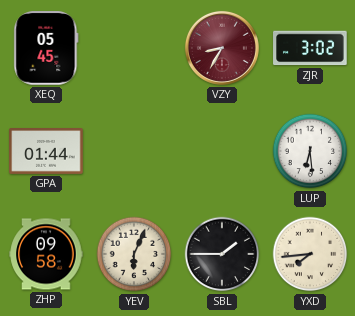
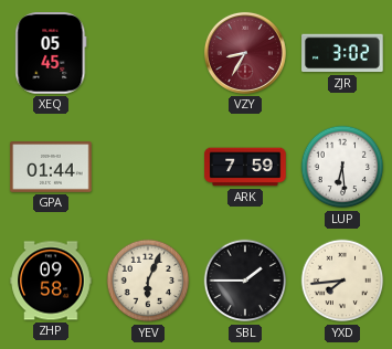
ARK: none -> 7:59 (245, 167)
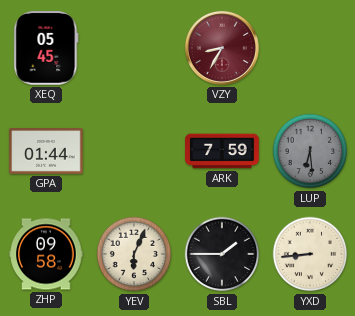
ZJR: 3:02 -> none (342, 53)
LUP dial: white -> grey (310, 151)
YXD: 7:44 -> 8:44 (310, 254)
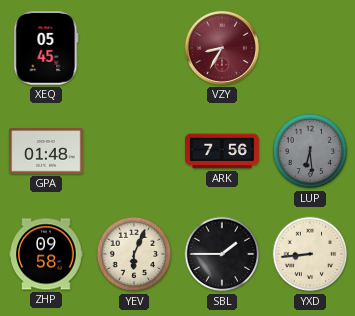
GPA: 01:44 -> 01:48 (46, 152)
ARK: 7:59 -> 7:56 (222, 151)
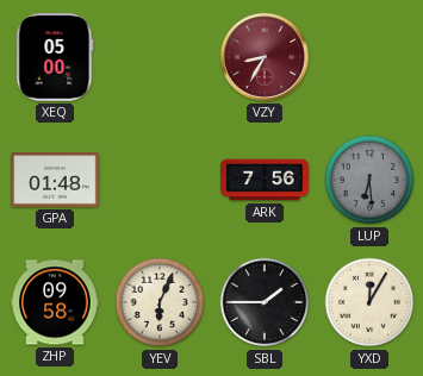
XEQ: 05:45 -> 05:00 (55, 57)
YXD: 8:44 -> 12:05 (369, 302)
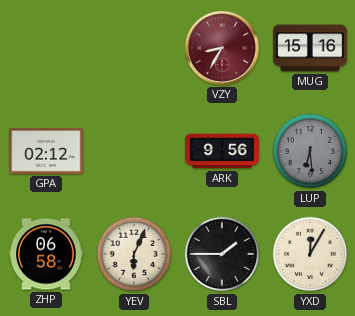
XEQ: 05:00 -> none (55, 57)
MUG: none -> 15:16 (310, 48)
GPA: 01:48 -> 02:12 (46, 152)
ARK: 7:56 -> 9:56 (222, 151)
ZHP: 09:58 -> 06:58 (46, 254)
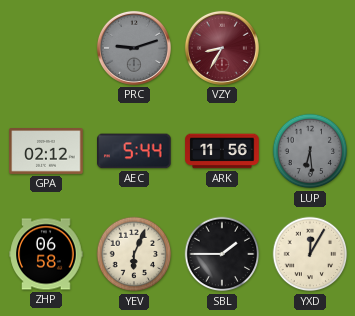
PRC: none -> 9:12 (134, 48)
MUG: 15:16 -> none (310, 48)
AEC: none -> 5:44 (134, 151)
ARK: 9:56 -> 11:56 (222, 151)
